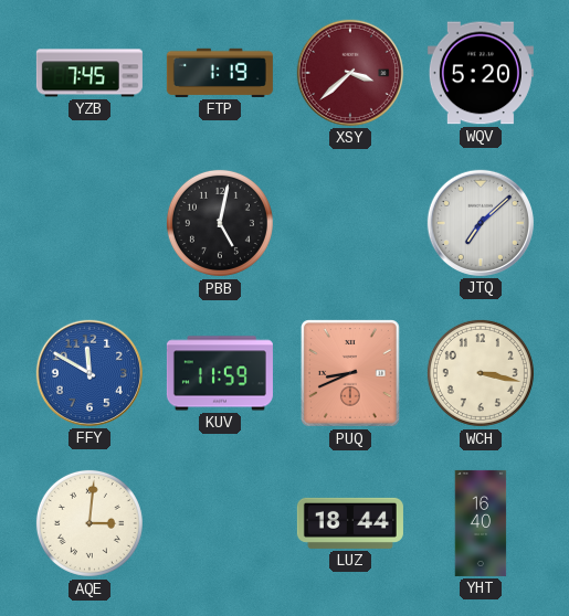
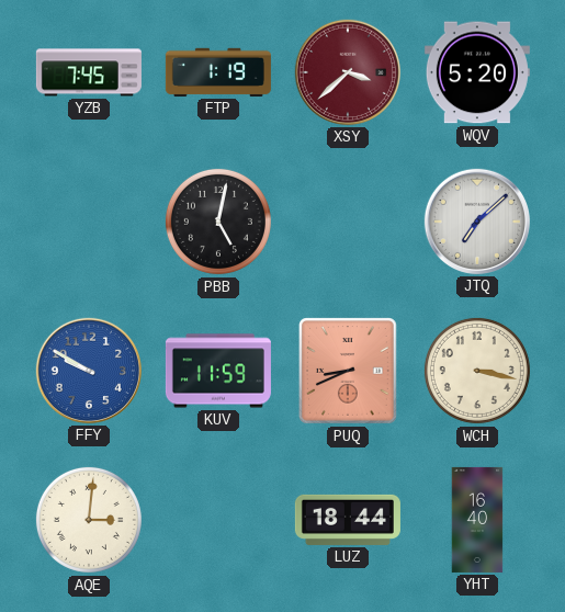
FFY: 11:50 -> 9:50 (89, 371)
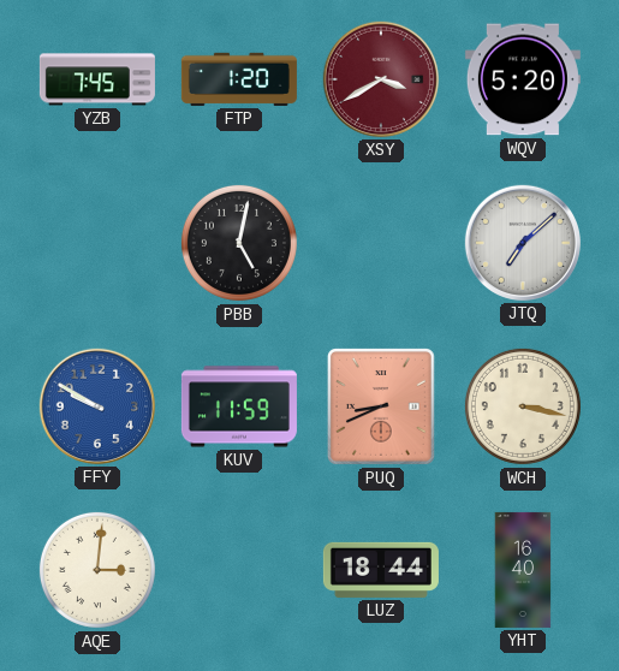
FTP: 1:19 -> 1:20 (239, 79)
XSY: 3:38 -> 3:40 (381, 79)
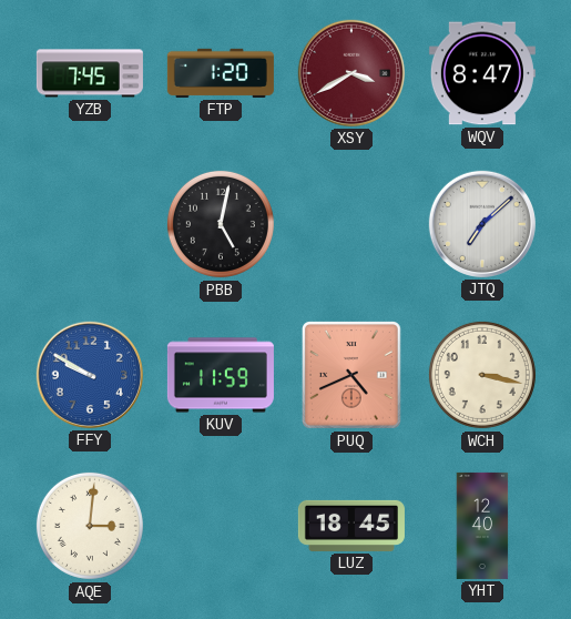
WQV: 5:20 -> 8:47 (482, 73)
PUQ: 8:41 -> 4:41 (353, 376)
LUZ: 18:44 -> 18:45 (351, 526)
YHT: 16:40 -> 12:40 (482, 526)
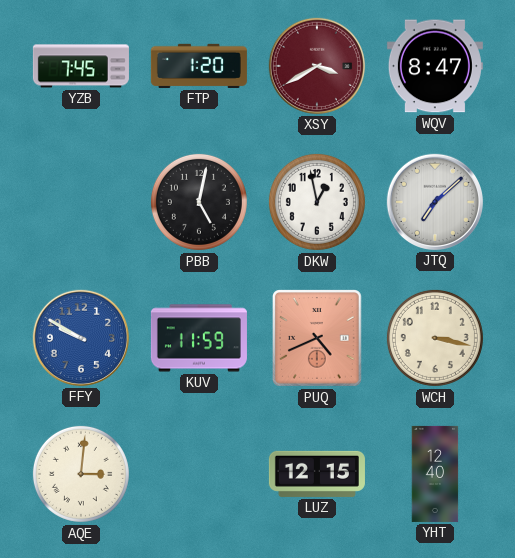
DKW: none -> 12:58 (317, 202)
LUZ: 18:45 -> 12:15 (317, 474)
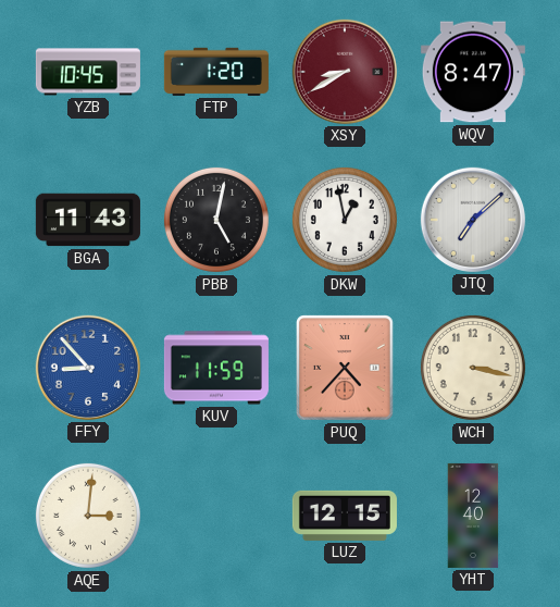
YZB: 7:45 -> 10:45 (88, 72)
XSY: 3:40 -> 8:40 (345, 72)
BGA: none -> 11:43 (88, 220)
FFY: 9:50 -> 8:53 (88, 368)
PUQ: 4:41 -> 4:37 (346, 369)
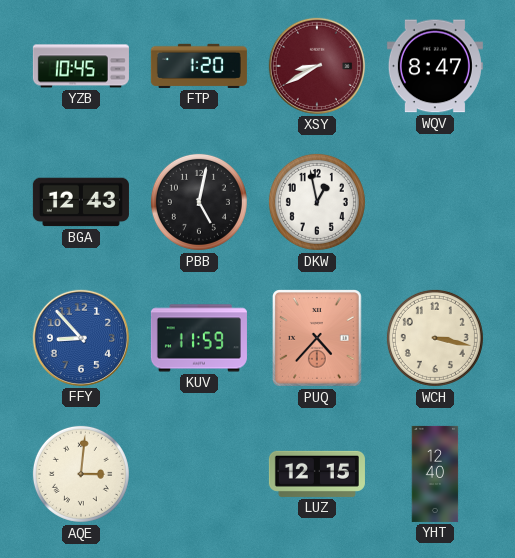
BGA: 11:43 -> 12:43 (81, 202)
JTQ: 7:08 -> none (473, 220)
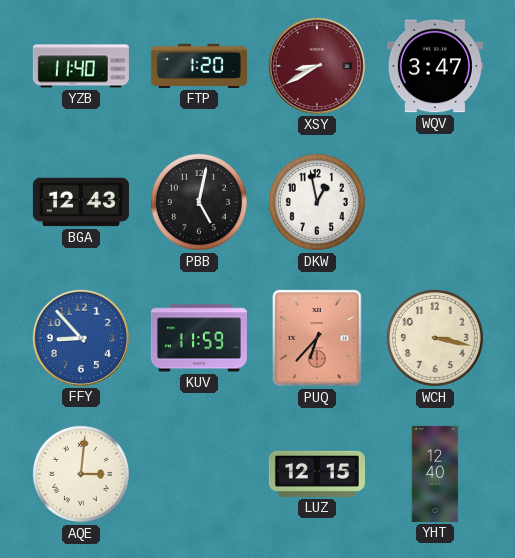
YZB: 10:45 -> 11:40 (81, 66)
WQV: 8:47 -> 3:47 (435, 66)
PUQ: 4:37 -> 6:37 (318, 339)
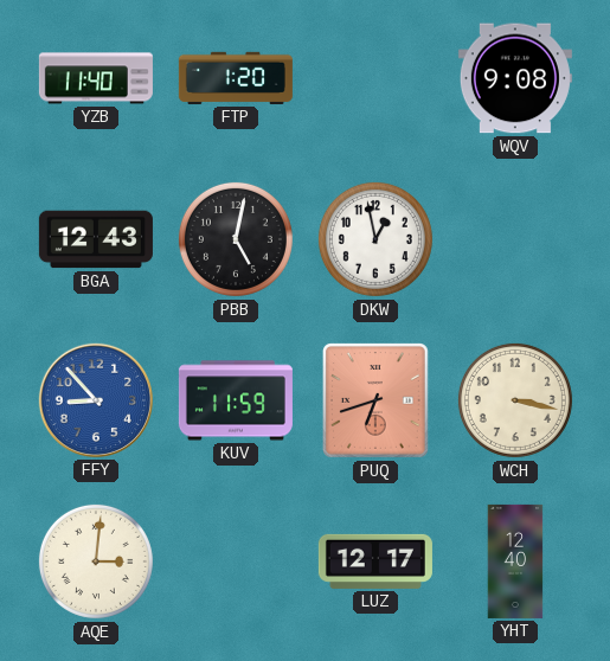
XSY: 8:40 -> none (317, 66)
WQV: 3:47 -> 9:08 (515, 78)
PUQ: 6:37 -> 6:42 (377, 402)
LUZ: 12:15 -> 12:17 (375, 561)
